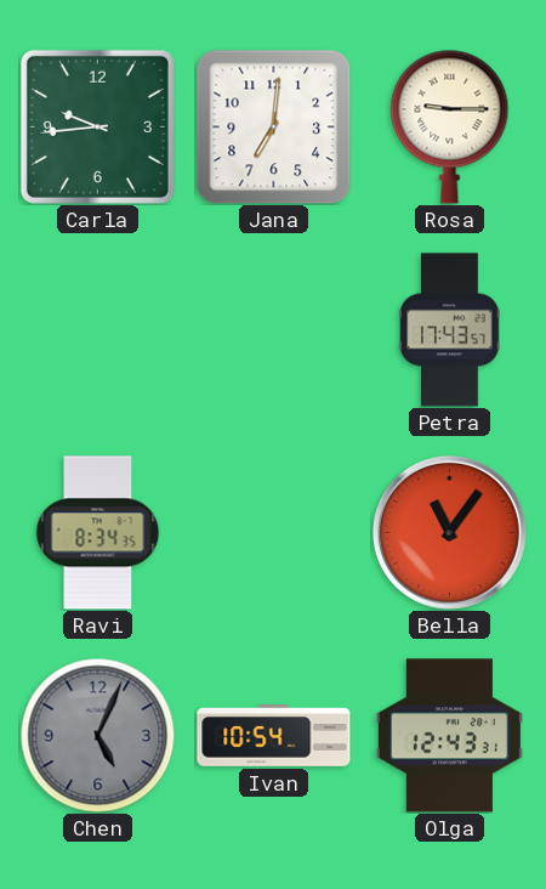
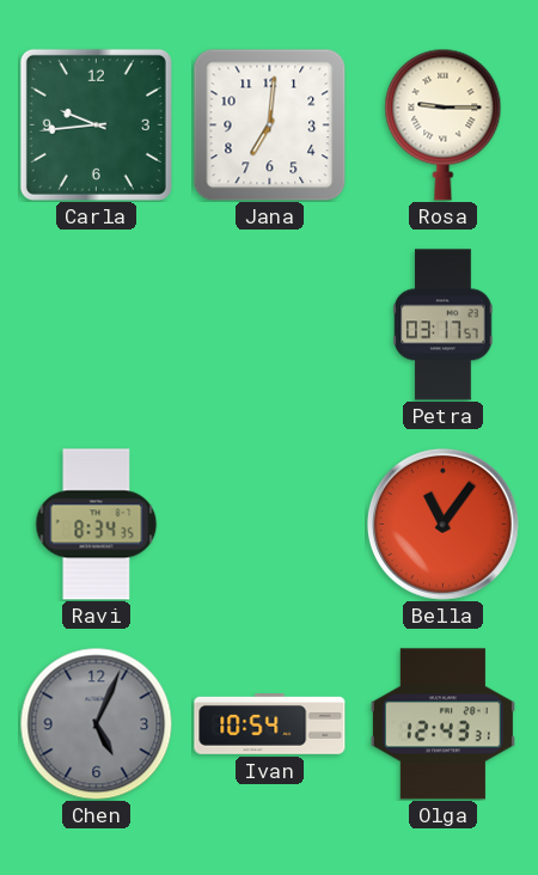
Petra: 17:43 -> 03:17 (444, 325)
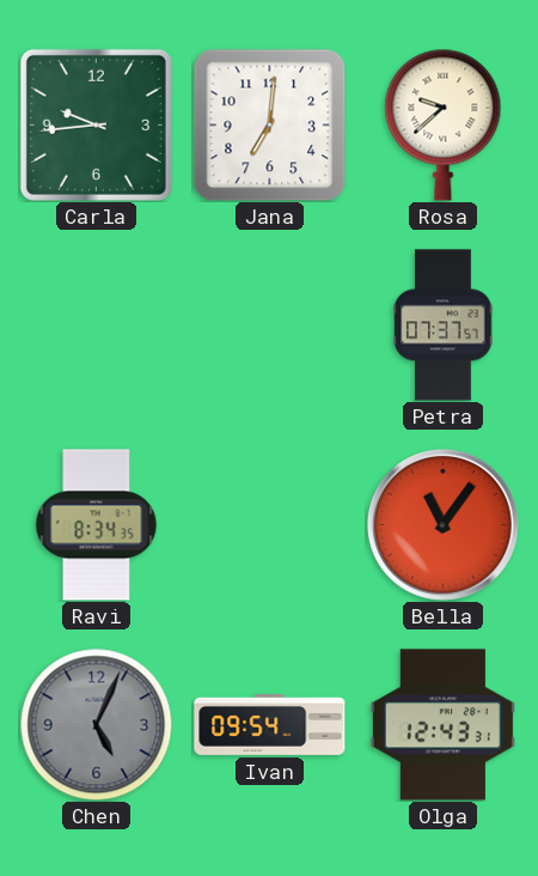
Rosa: 9:15 -> 9:38 (444, 124)
Petra: 03:17 -> 07:37 (444, 326)
Ivan: 10:54 -> 09:54 (270, 725)
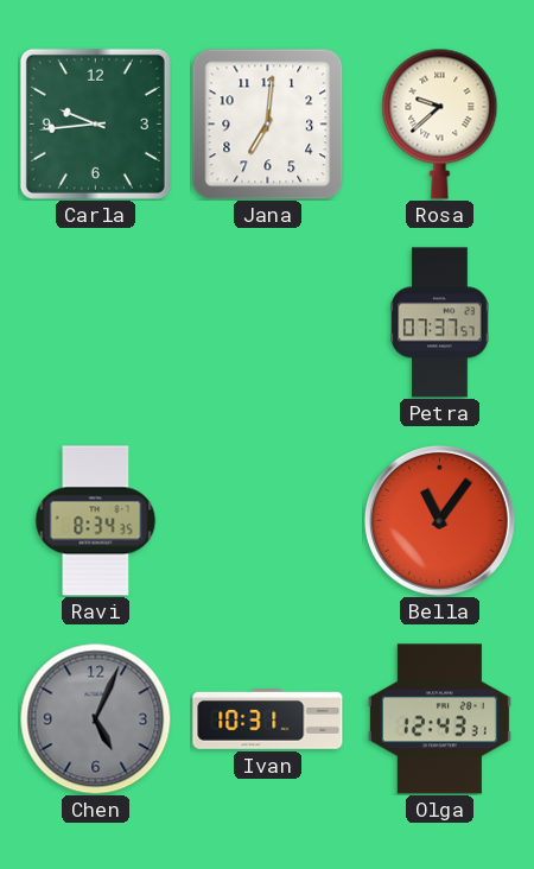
Ivan: 09:54 -> 10:31 (268, 719)
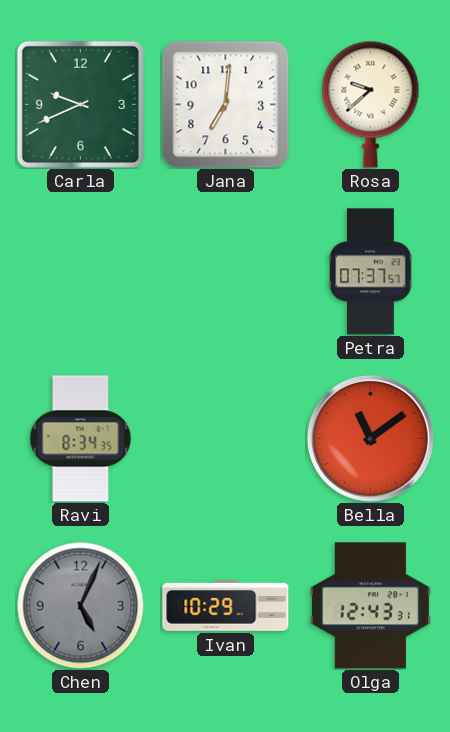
Carla: 9:44 -> 9:41 (80, 104)
Bella: 11:06 -> 11:09 (370, 438)
Ivan: 10:31 -> 10:29 (226, 606)
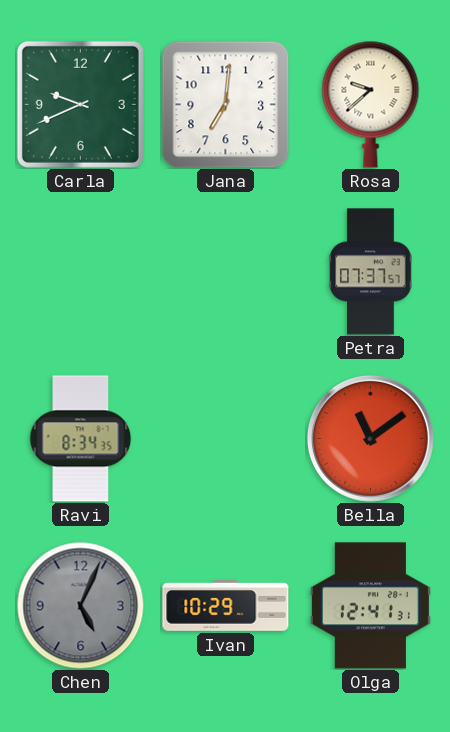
Olga: 12:43 -> 12:41 (370, 606)
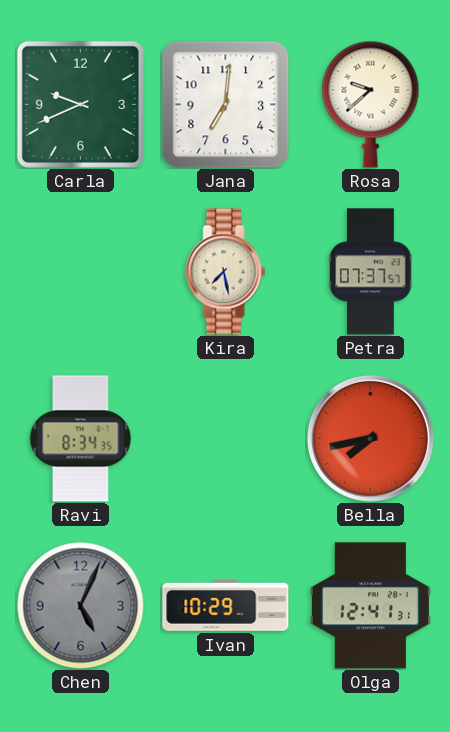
Kira: none -> 7:28 (226, 272)
Bella: 11:09 -> 7:43 (370, 438)
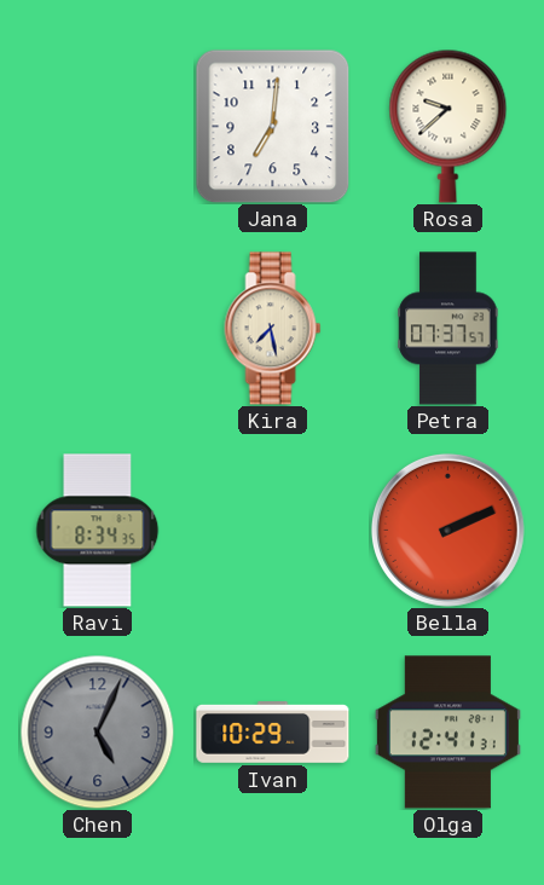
Carla: 9:41 -> none (80, 104)
Bella: 7:43 -> 2:11 (447, 530)
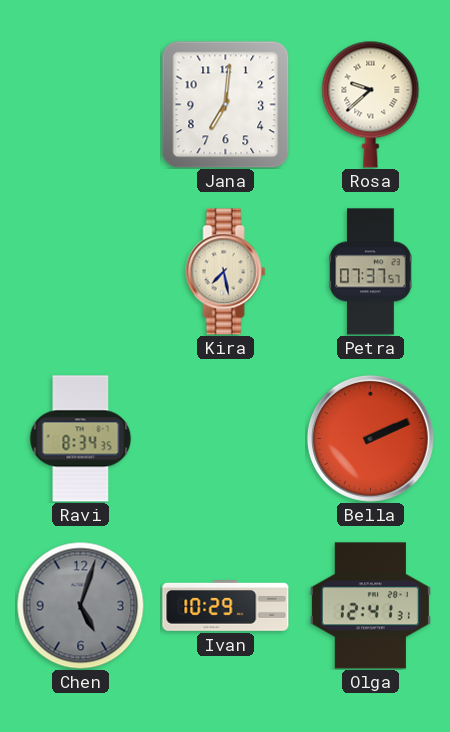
Chen: 5:04 -> 5:03 (80, 605)
